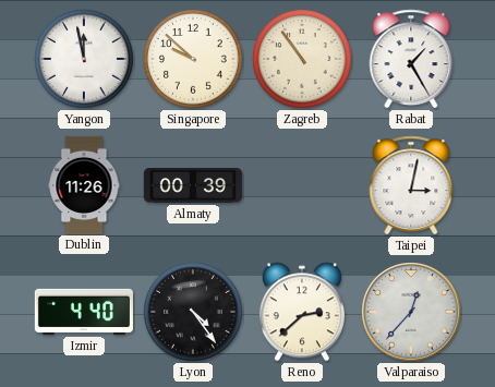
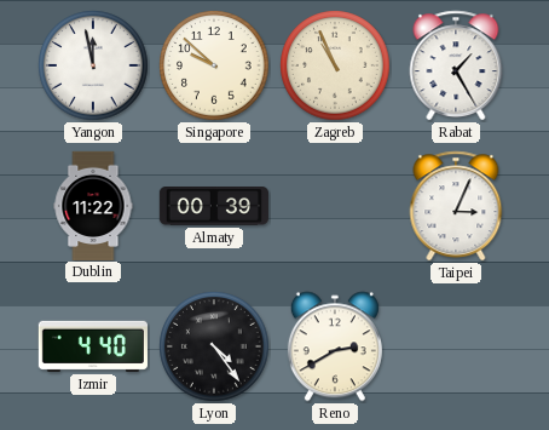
Zagreb: 10:54 -> 10:56 (335, 65)
Dublin: 11:26 -> 11:22 (93, 205)
Taipei: 3:02 -> 3:04 (456, 206)
Reno: 2:38 -> 2:40 (335, 346)
Valparaiso: 12:37 -> none (412, 313)
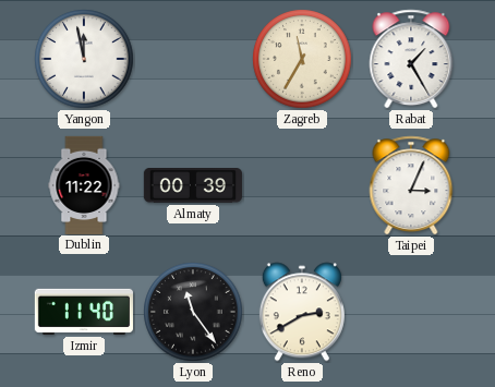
Singapore: 9:52 -> none (214, 65)
Zagreb: 10:56 -> 11:35 (302, 59)
Izmir: 4:40 -> 11:40 (84, 312)
Lyon: 4:24 -> 11:24 (193, 312)
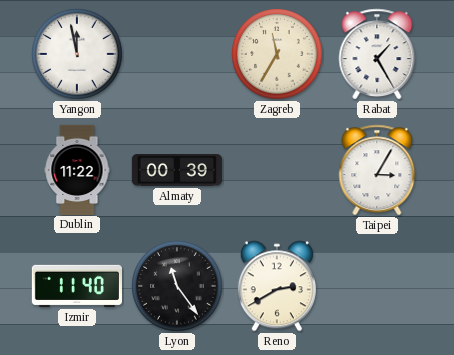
Taipei: 3:04 -> 3:05 (377, 170)
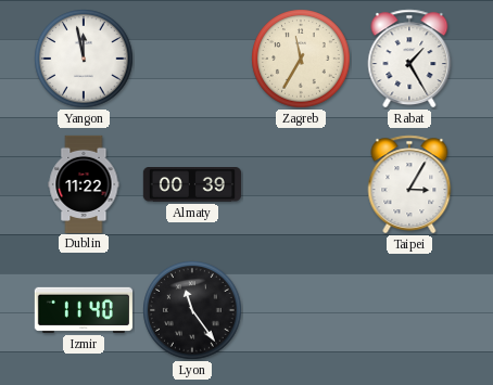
Reno: 2:40 -> none (277, 286)
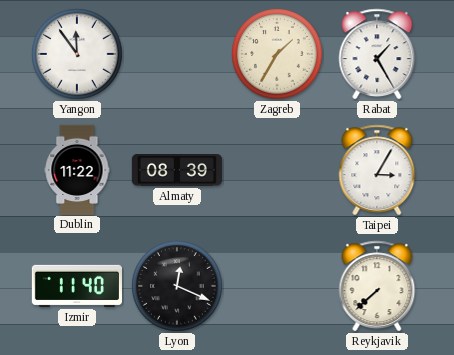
Yangon: 11:58 -> 11:54 (77, 54)
Zagreb: 11:35 -> 1:35 (277, 54)
Almaty: 00:39 -> 08:39 (177, 171)
Lyon: 11:24 -> 12:19 (177, 286)
Reykjavik: none -> 7:38 (377, 286)
